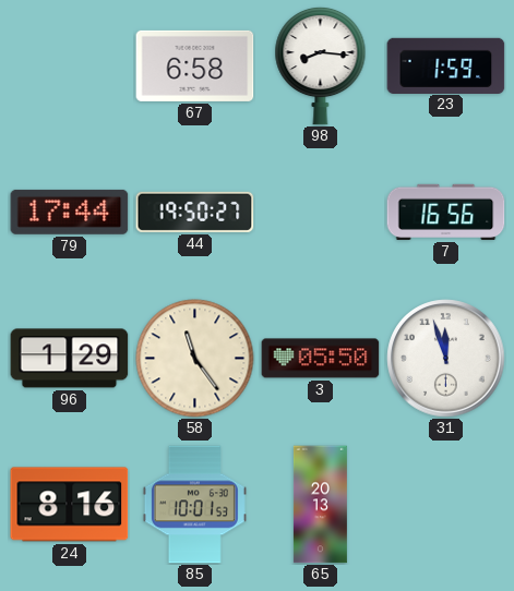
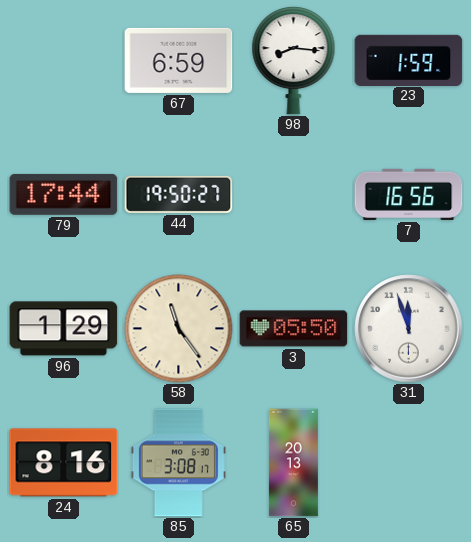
67: 6:58 -> 6:59 (179, 60)
85: 10:01 -> 3:08 (178, 463)
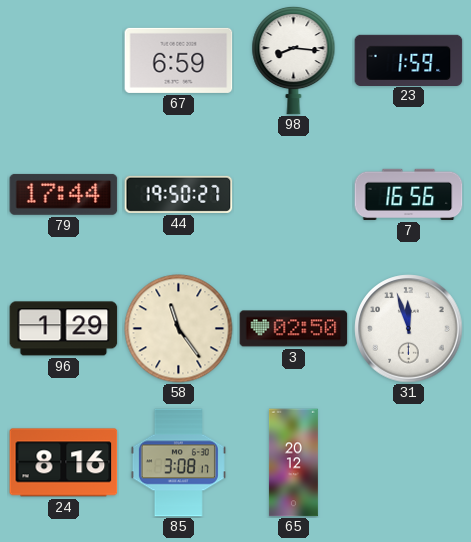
3: 05:50 -> 02:50 (294, 329)
65: 20:13 -> 20:12 (293, 463)
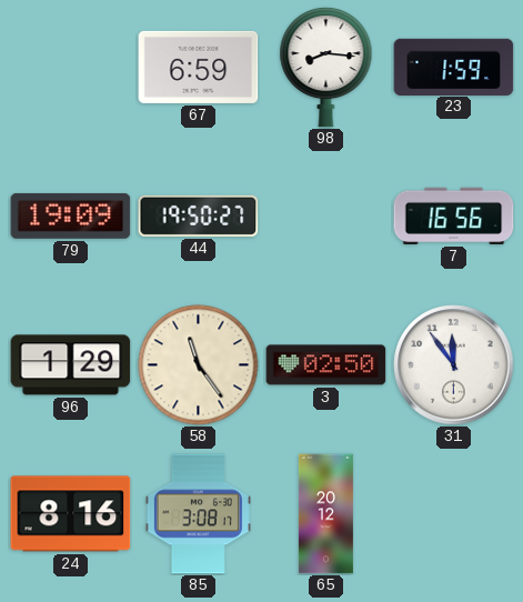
79: 17:44 -> 19:09 (71, 215)
31: 11:57 -> 11:54 (454, 365)
